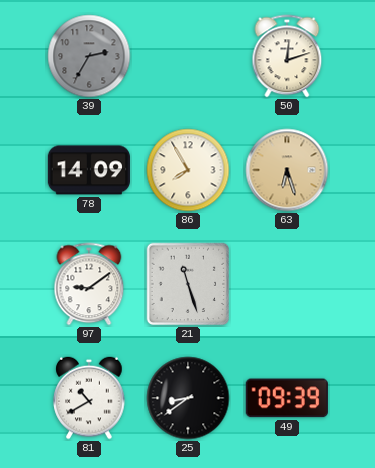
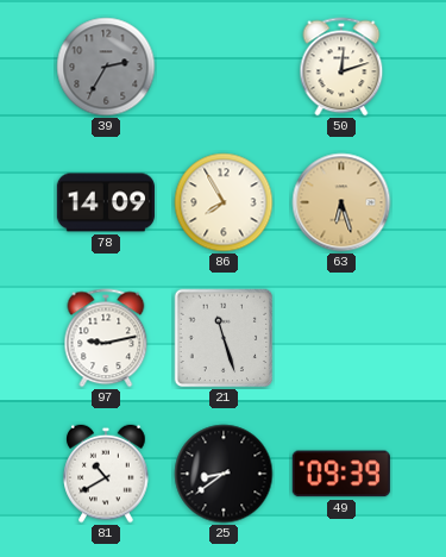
97: 9:09 -> 9:13 (106, 338)
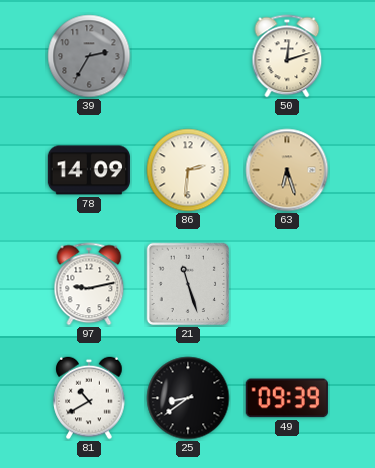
86: 7:55 -> 2:31 (188, 170)
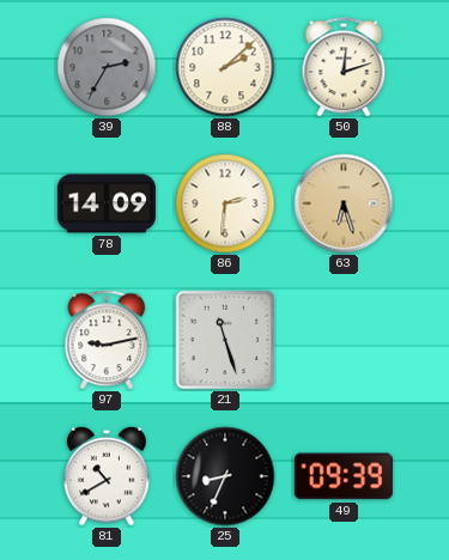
88: none -> 2:08 (225, 67)
25: 8:39 -> 8:34 (225, 476)
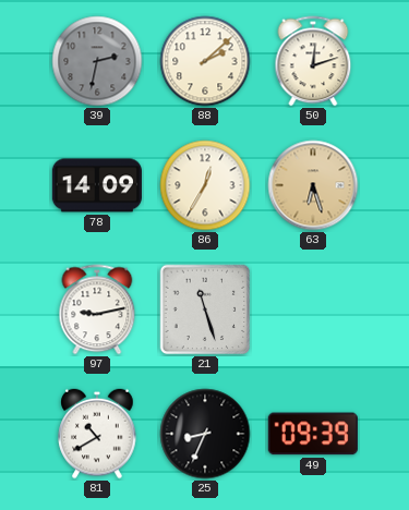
39: 2:35 -> 2:32 (97, 61)
86: 2:31 -> 12:35 (205, 185)
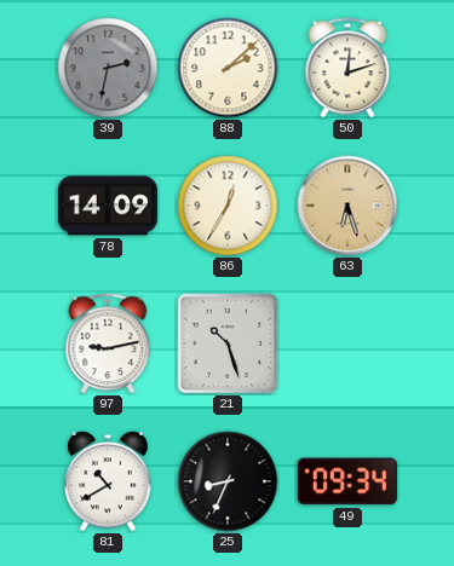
21: 11:27 -> 10:27 (228, 343)
49: 09:39 -> 09:34 (347, 481)
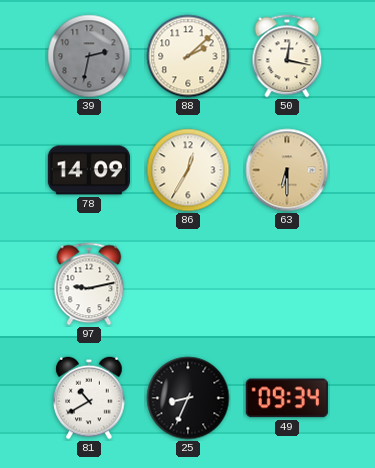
50: 12:12 -> 12:17 (287, 56)
63: 6:27 -> 6:30 (287, 170)
21: 10:27 -> none (228, 343)
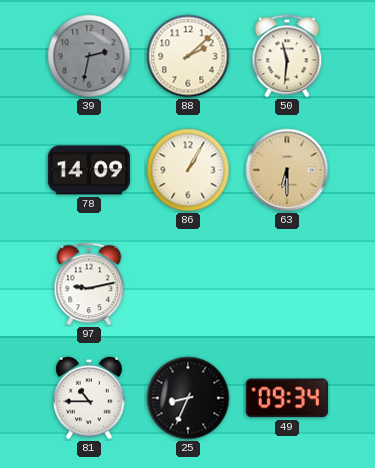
50: 12:17 -> 11:31 (287, 56)
86: 12:35 -> 1:05 (188, 170)
81: 10:40 -> 10:45 (89, 398)
